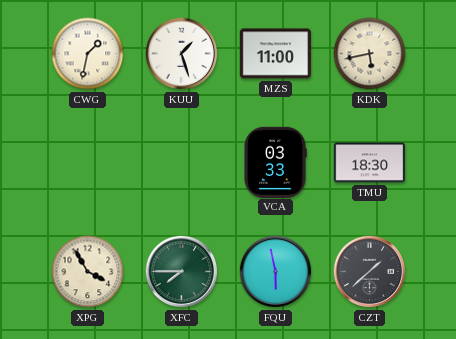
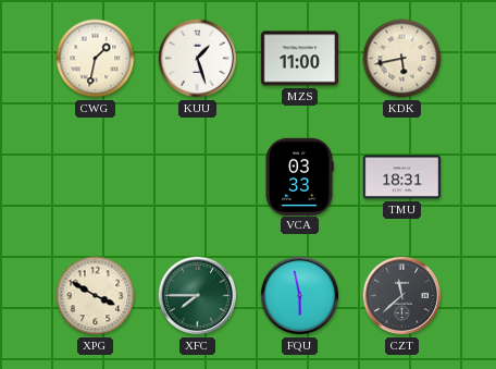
TMU: 18:30 -> 18:31 (402, 177)
XPG: 3:55 -> 3:50 (96, 296)
CZT: 1:38 -> 11:38 (402, 296)
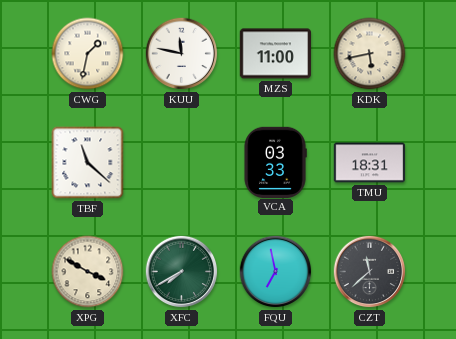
KUU: 1:27 -> 11:47 (182, 54)
TBF: none -> 11:22 (88, 163)
XFC: 7:45 -> 7:40 (182, 272)
FQU: 5:58 -> 6:58 (276, 272)
